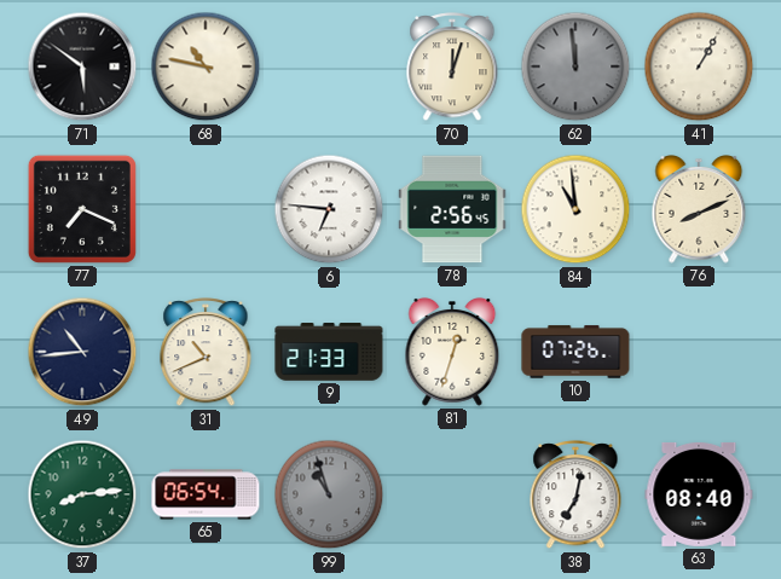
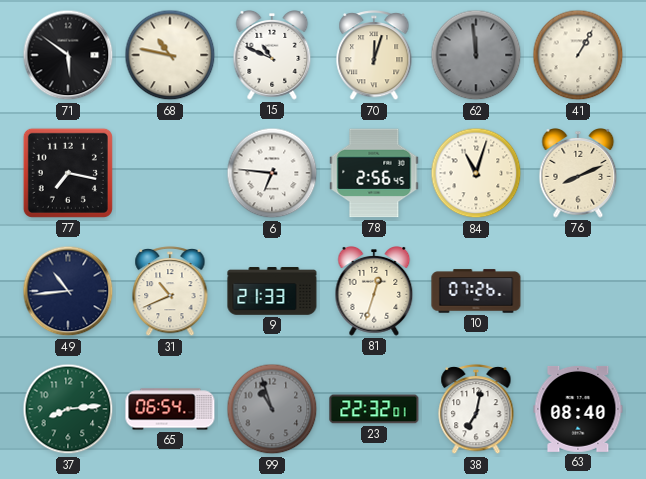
15: none -> 10:49 (272, 56)
77: 7:19 -> 7:17 (68, 173)
84: 10:59 -> 11:03 (476, 173)
23: none -> 22:32 (374, 409)
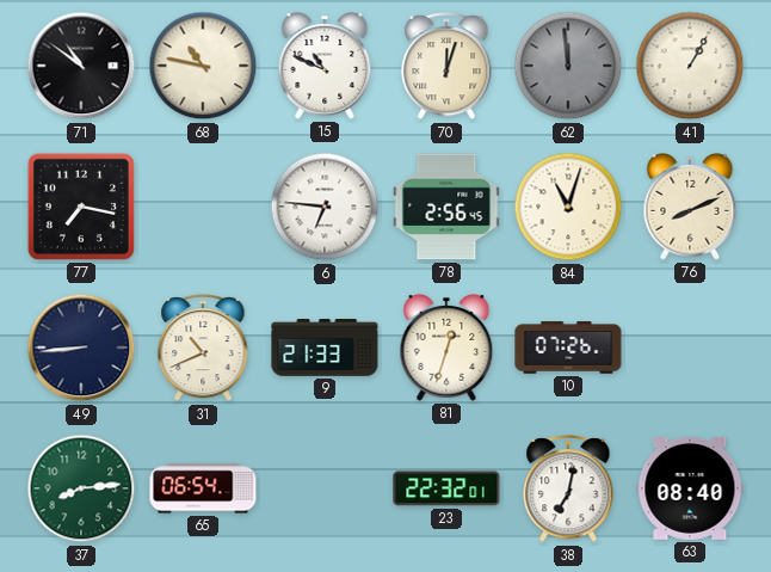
71: 5:51 -> 10:51 (81, 66)
49: 10:44 -> 8:44 (81, 347)
99: 10:57 -> none (272, 409)
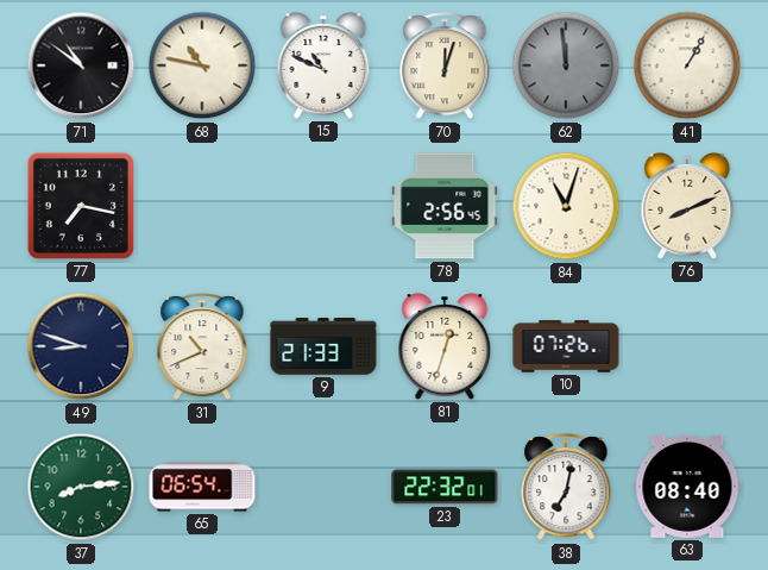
6: 6:46 -> none (325, 207)
49: 8:44 -> 8:48 (81, 346)
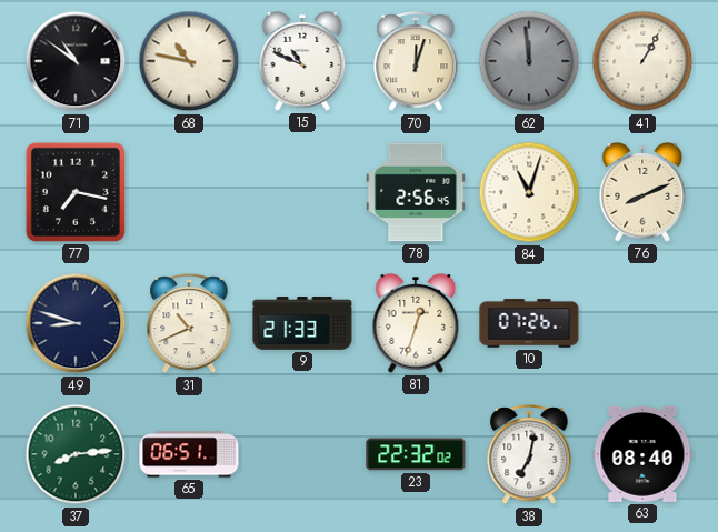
65: 06:54 -> 06:51 (189, 454)
23: 22:32:01 -> 22:32:02 (416, 454)
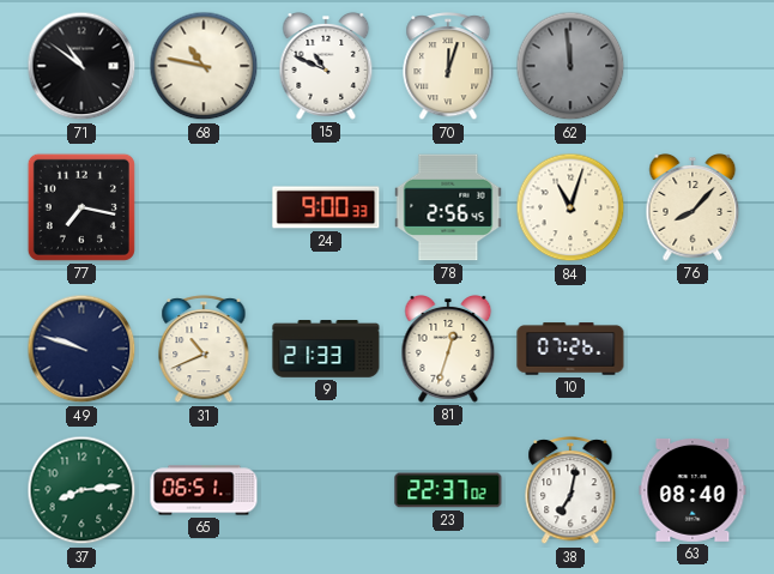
41: 1:05 -> none (642, 61)
24: none -> 9:00 (326, 207)
76: 8:11 -> 8:07 (693, 209)
49: 8:48 -> 9:48 (81, 349)
23: 22:32 -> 22:37 (448, 490)
